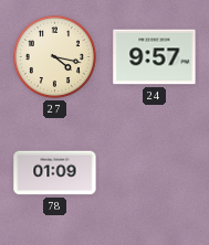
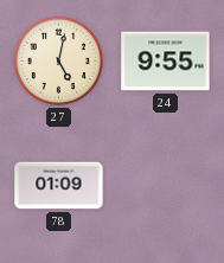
27: 4:17 -> 5:02 (58, 60)
24: 9:57 -> 9:55 (166, 62)
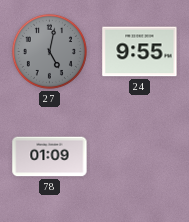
27 dial: cream -> grey (49, 51)
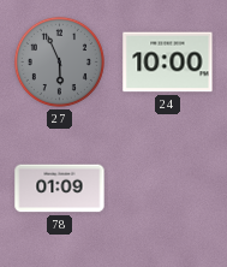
27: 5:02 -> 5:56 (59, 61)
24: 9:55 -> 10:00 (168, 63)
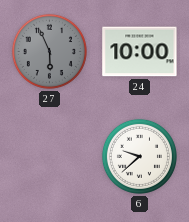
78: 01:09 -> none (60, 189)
6: none -> 9:38 (139, 156)
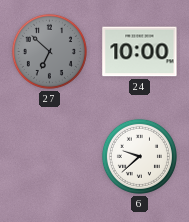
27: 5:56 -> 6:52 (49, 51)
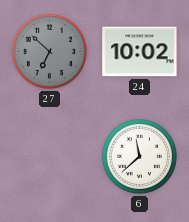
24: 10:00 -> 10:02 (140, 52)
6: 9:38 -> 11:38 (139, 156)
